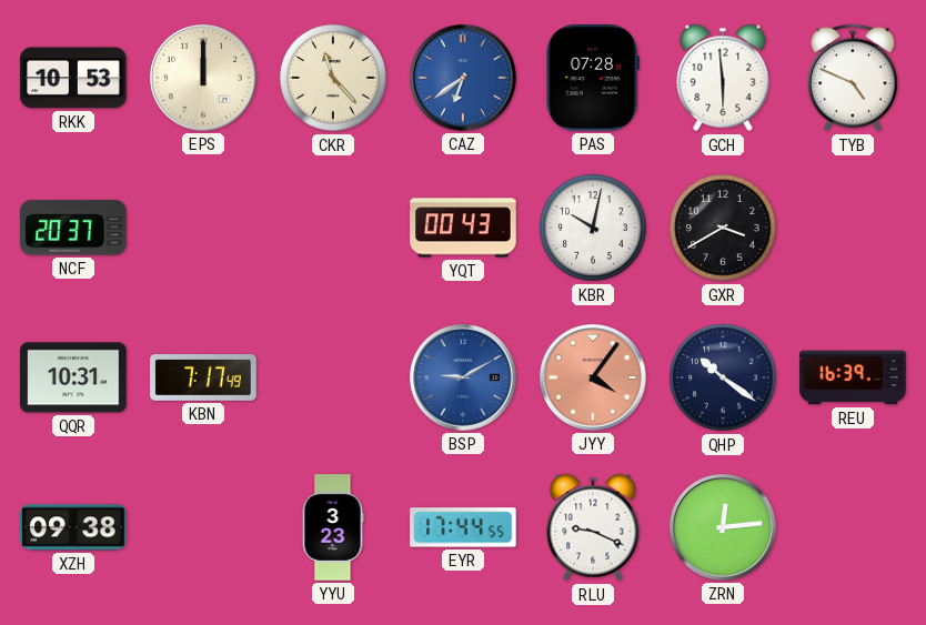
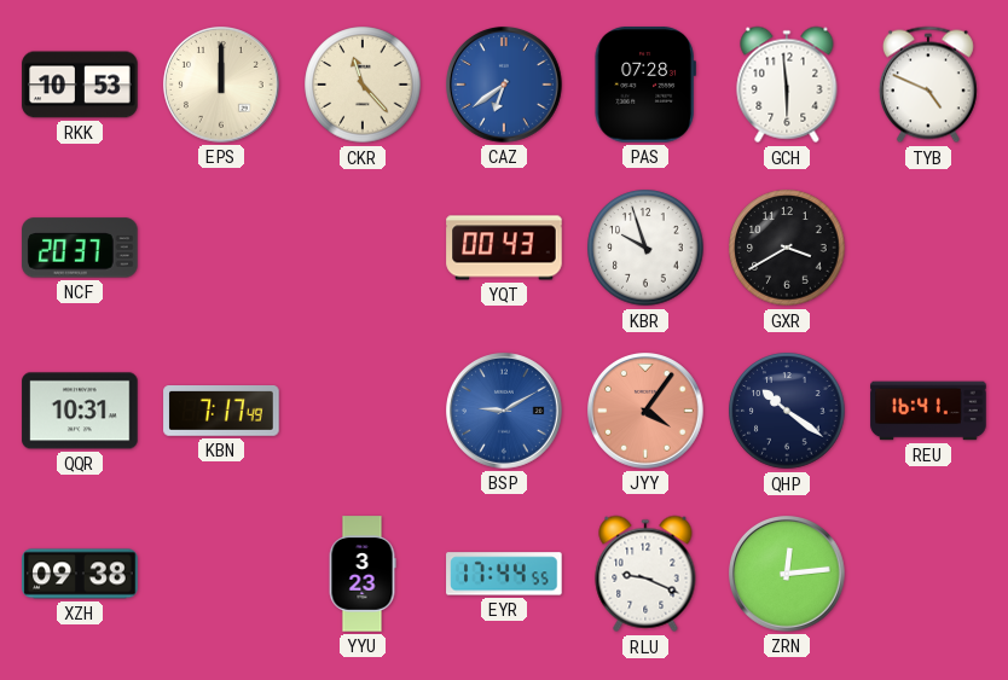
KBR: 10:02 -> 9:57 (645, 248)
REU: 16:39 -> 16:41 (928, 411)
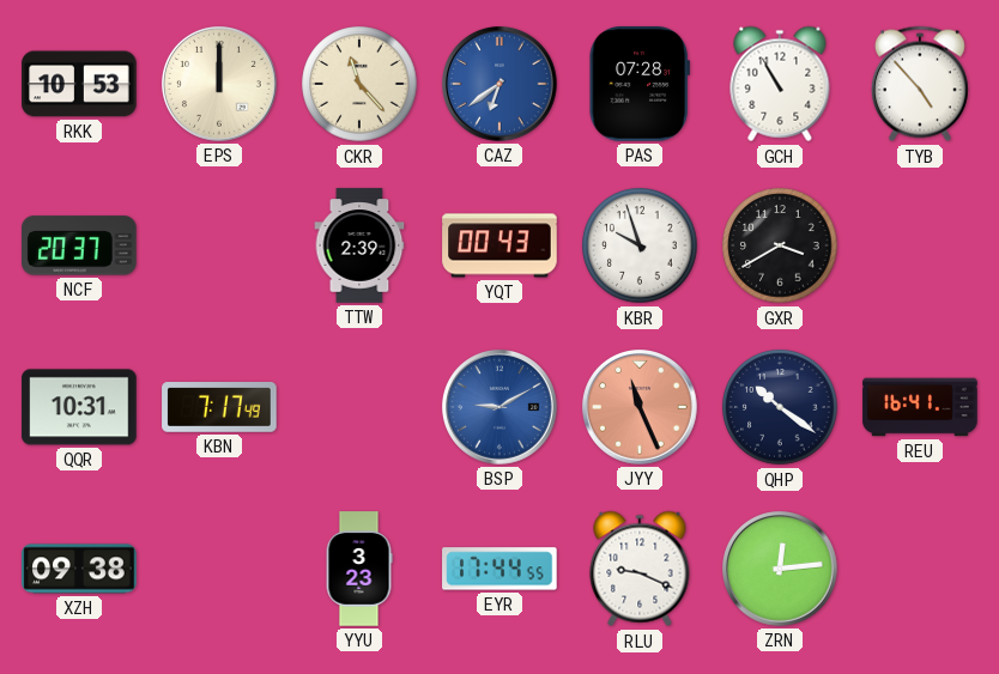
GCH: 5:59 -> 10:55 (780, 84)
TYB: 4:49 -> 4:53 (920, 84)
TTW: none -> 2:39 (359, 245)
JYY: 4:06 -> 11:26 (641, 408)
